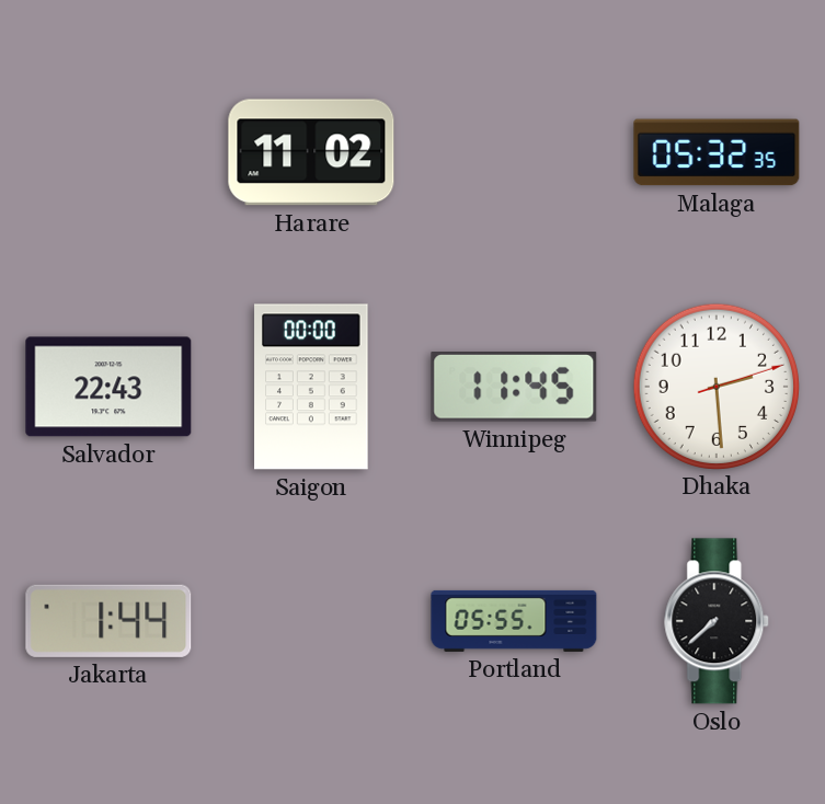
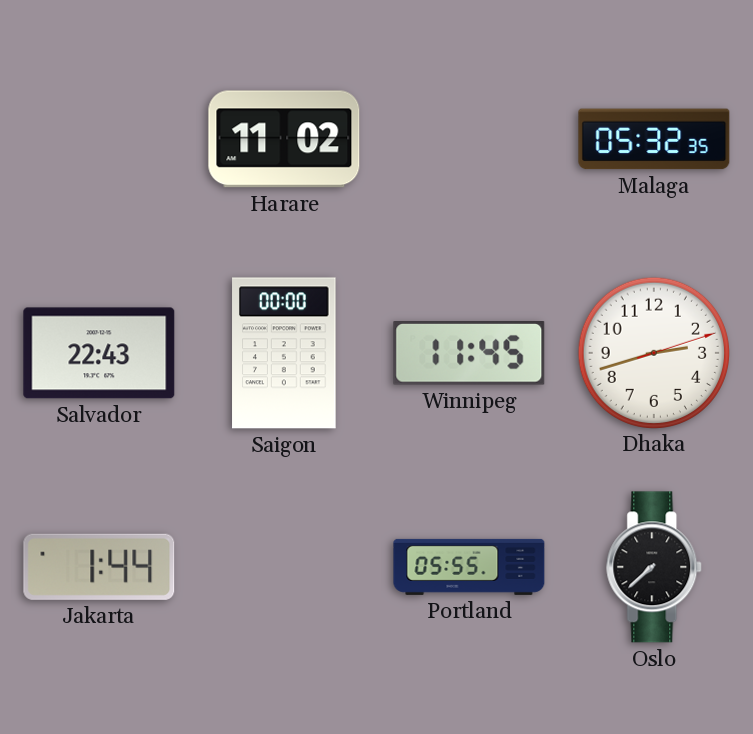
Dhaka: 2:29 -> 2:42 (653, 352)
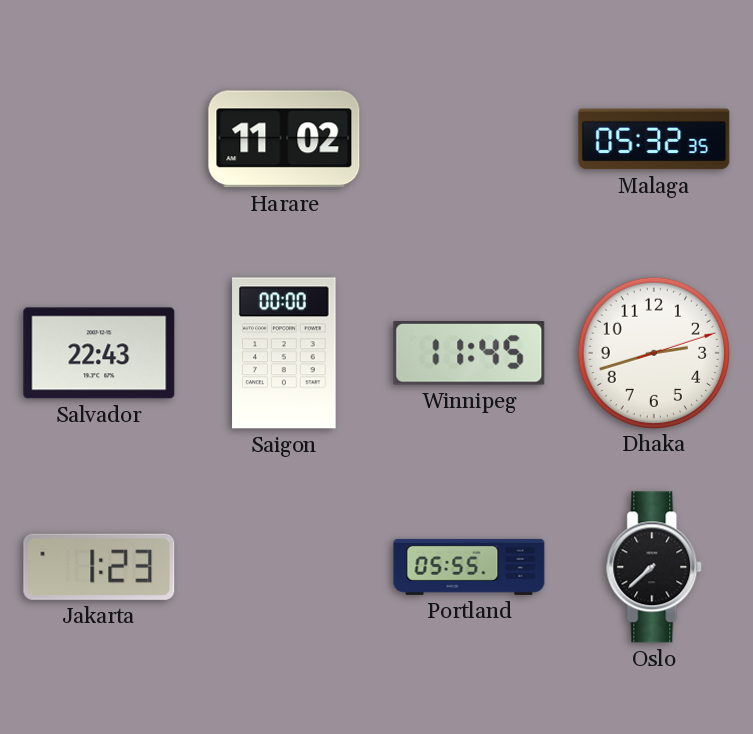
Jakarta: 1:44 -> 1:23 (99, 567)
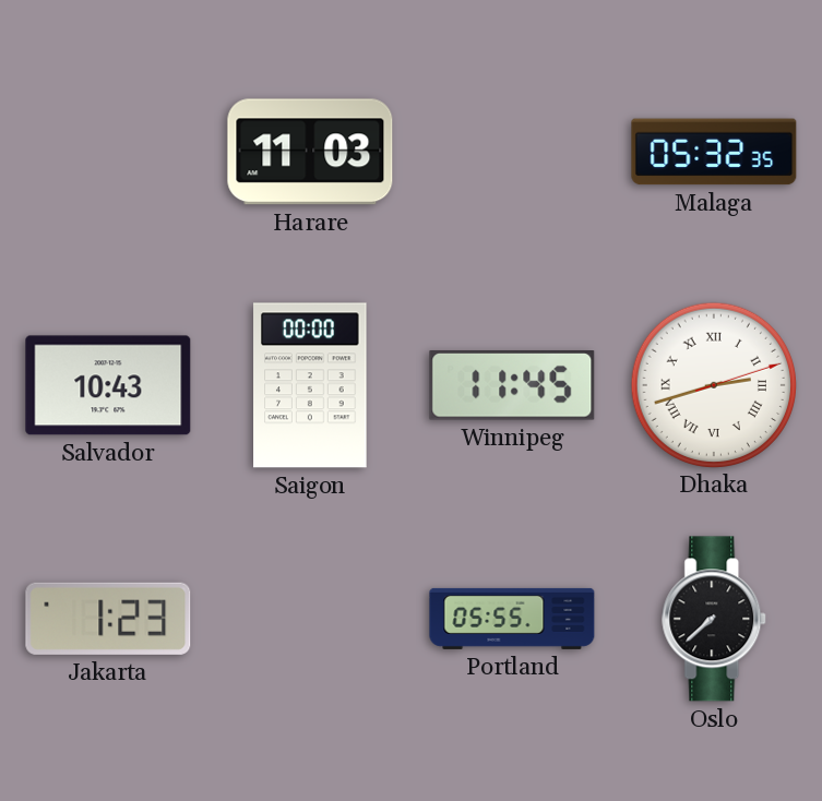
Harare: 11:02 -> 11:03 (310, 152)
Salvador: 22:43 -> 10:43 (108, 385)
Dhaka numerals: Arabic -> Roman (713, 384)
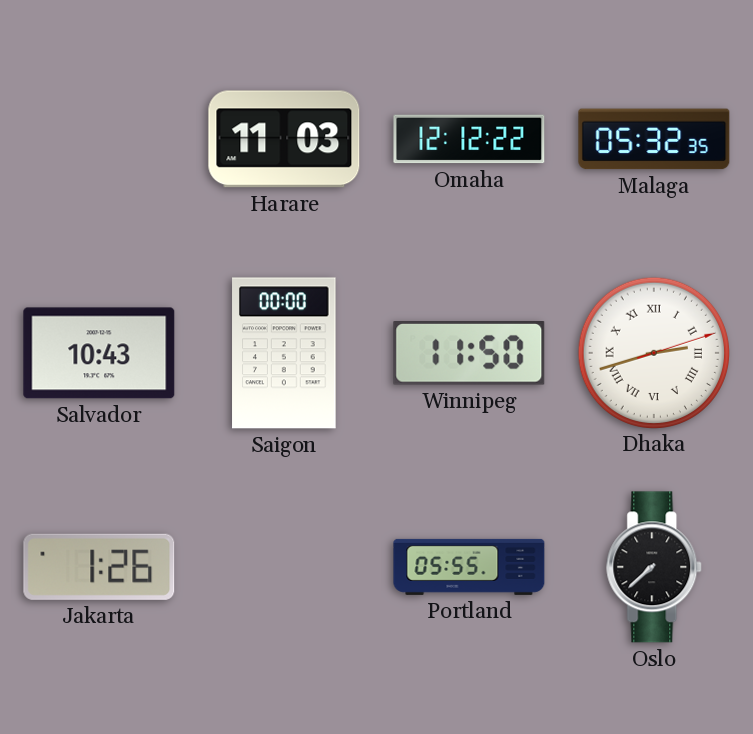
Omaha: none -> 12:12 (469, 139)
Winnipeg: 11:45 -> 11:50 (469, 354)
Jakarta: 1:23 -> 1:26 (99, 567)
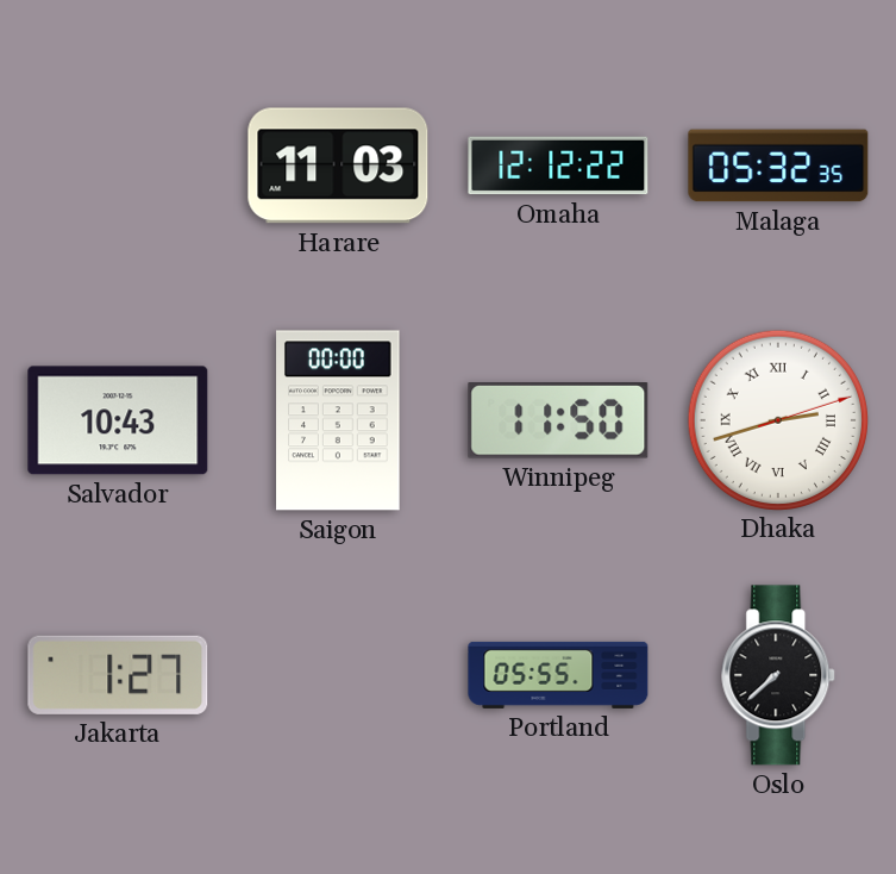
Jakarta: 1:26 -> 1:27 (118, 675)
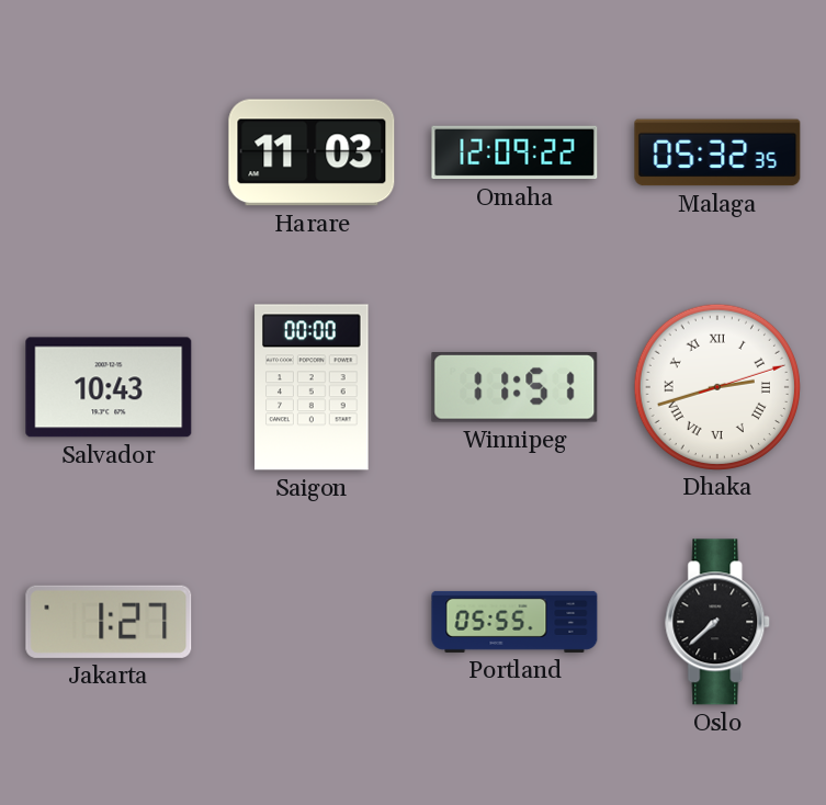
Omaha: 12:12 -> 12:09 (514, 152)
Winnipeg: 11:50 -> 11:51 (514, 388)
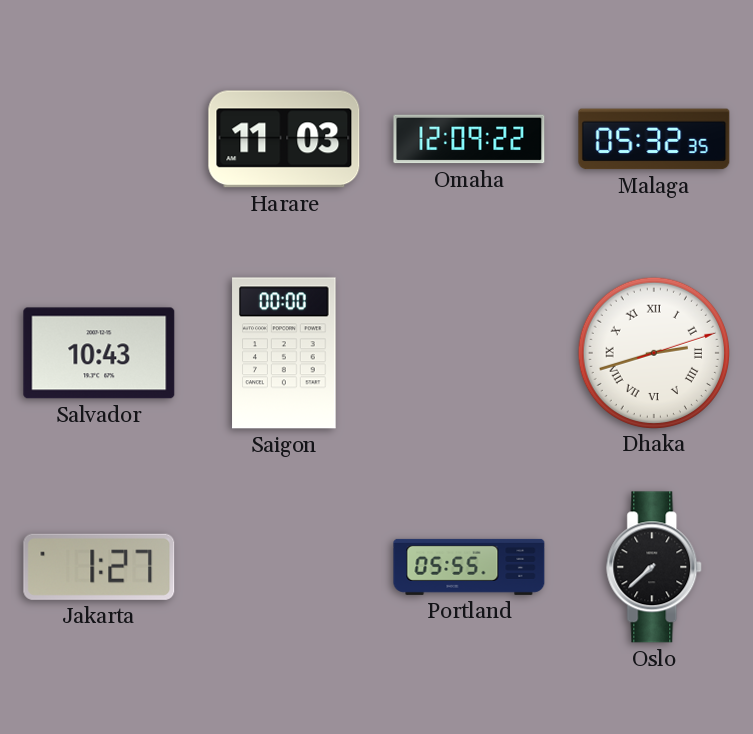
Winnipeg: 11:51 -> none (514, 388)
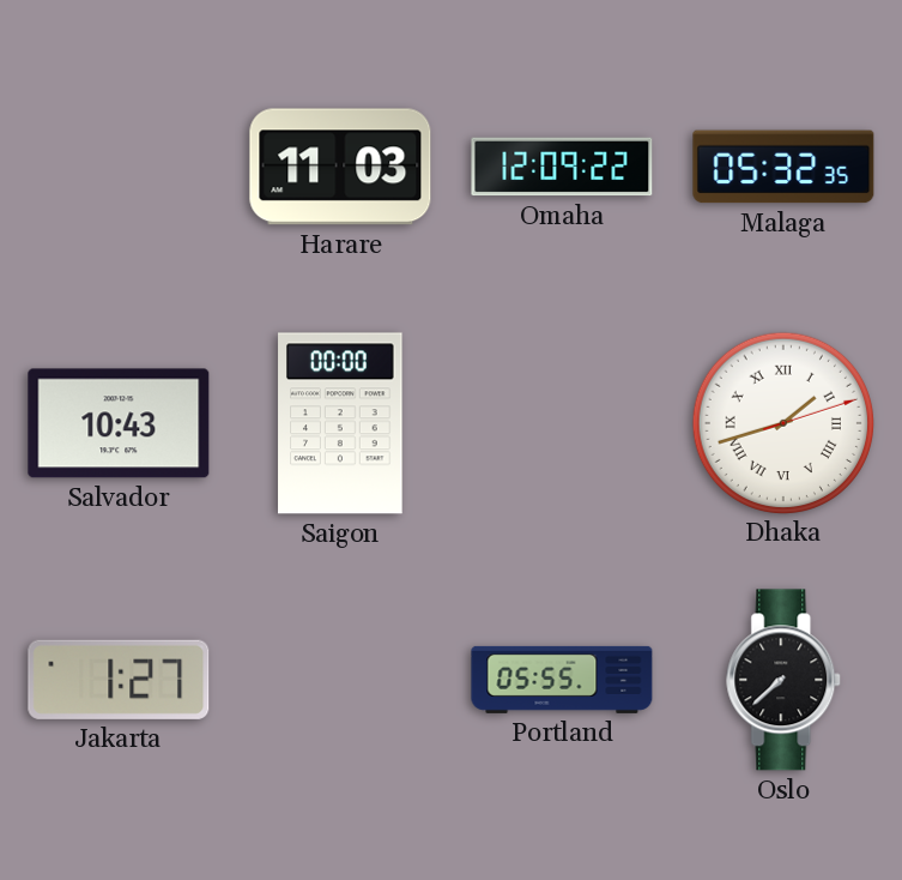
Dhaka: 2:42 -> 1:42 (782, 422)
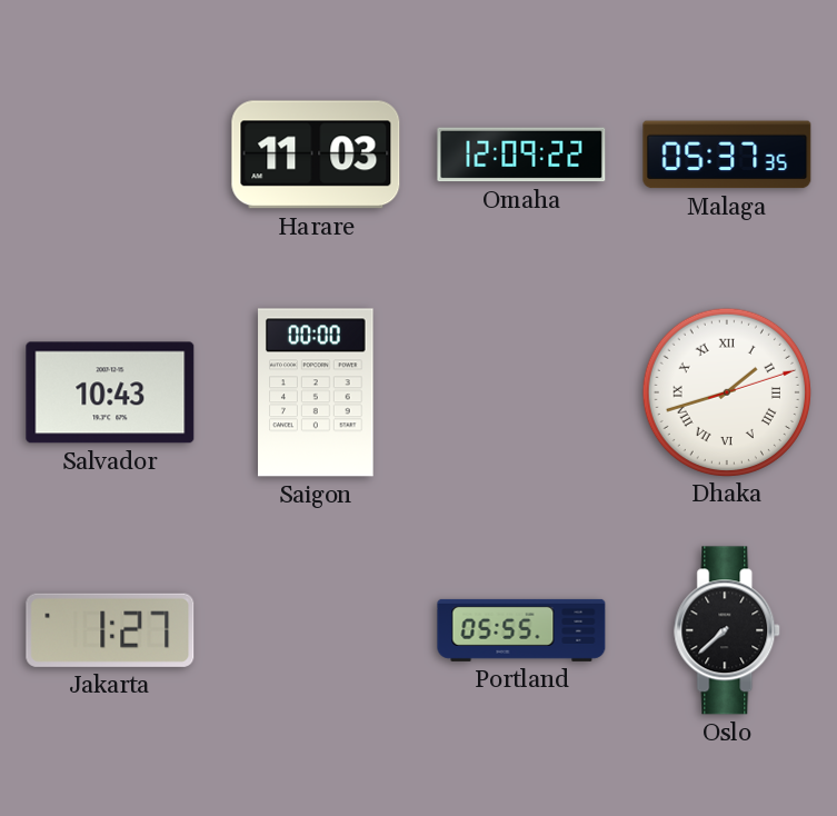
Malaga: 05:32 -> 05:37 (727, 155)
